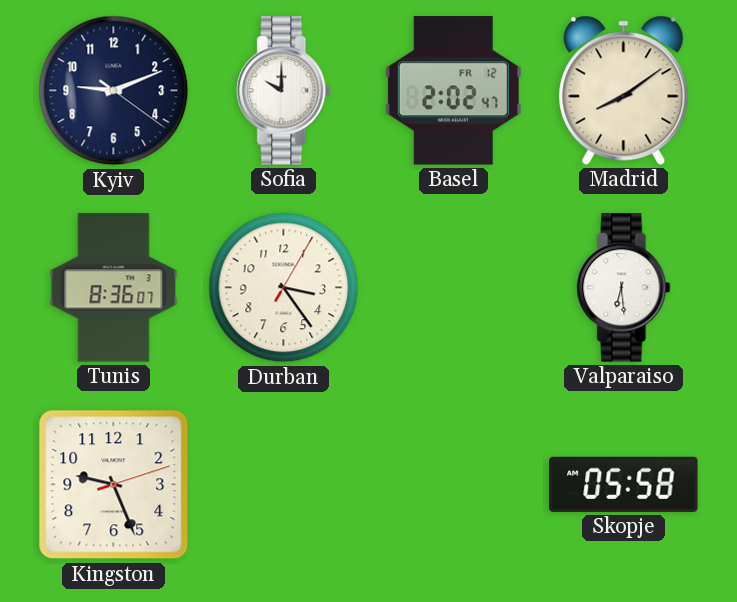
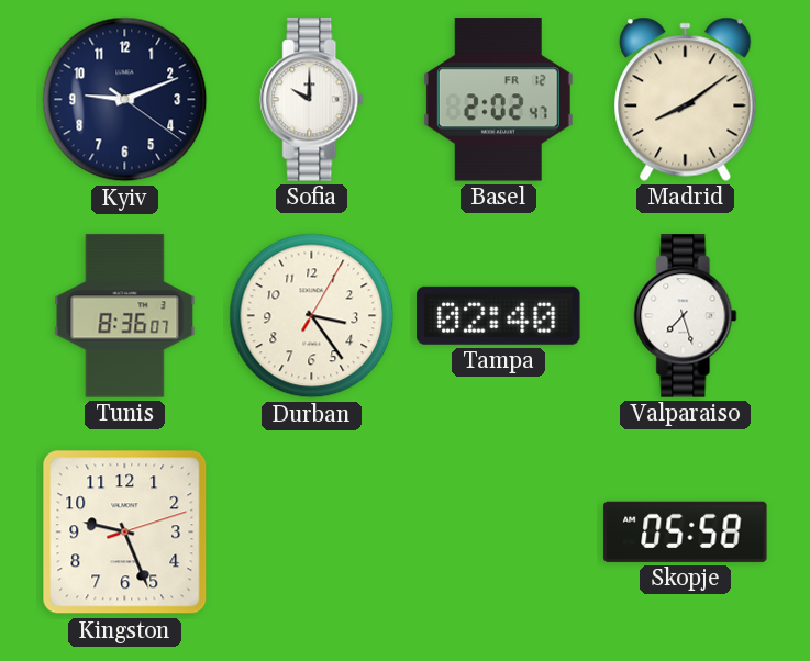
Tampa: none -> 02:40 (499, 315)
Valparaiso: 6:29 -> 7:27 (686, 316)
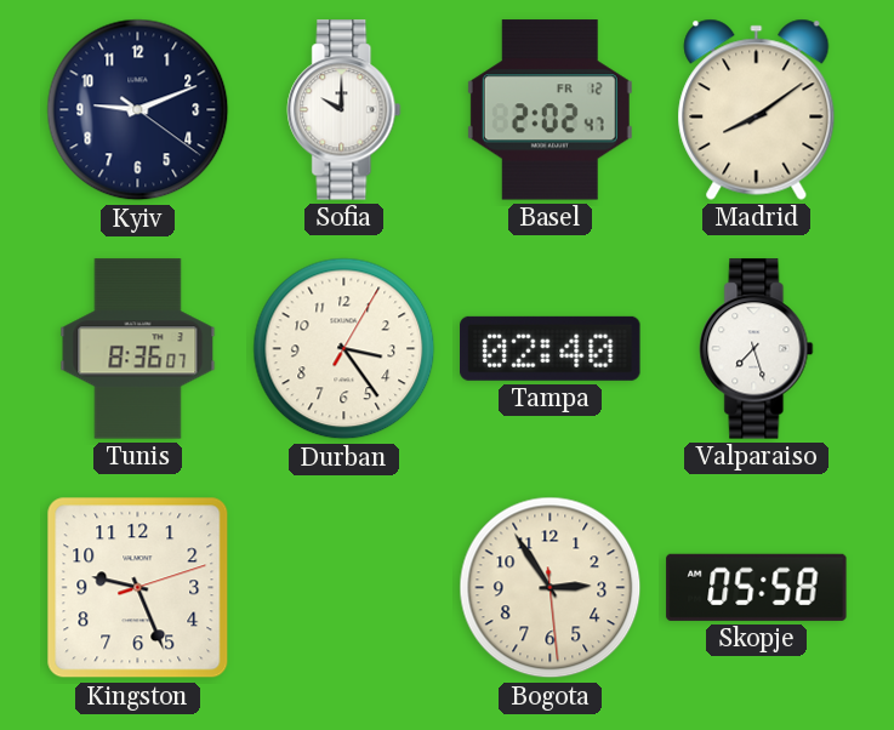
Bogota: none -> 2:54 (551, 588)
